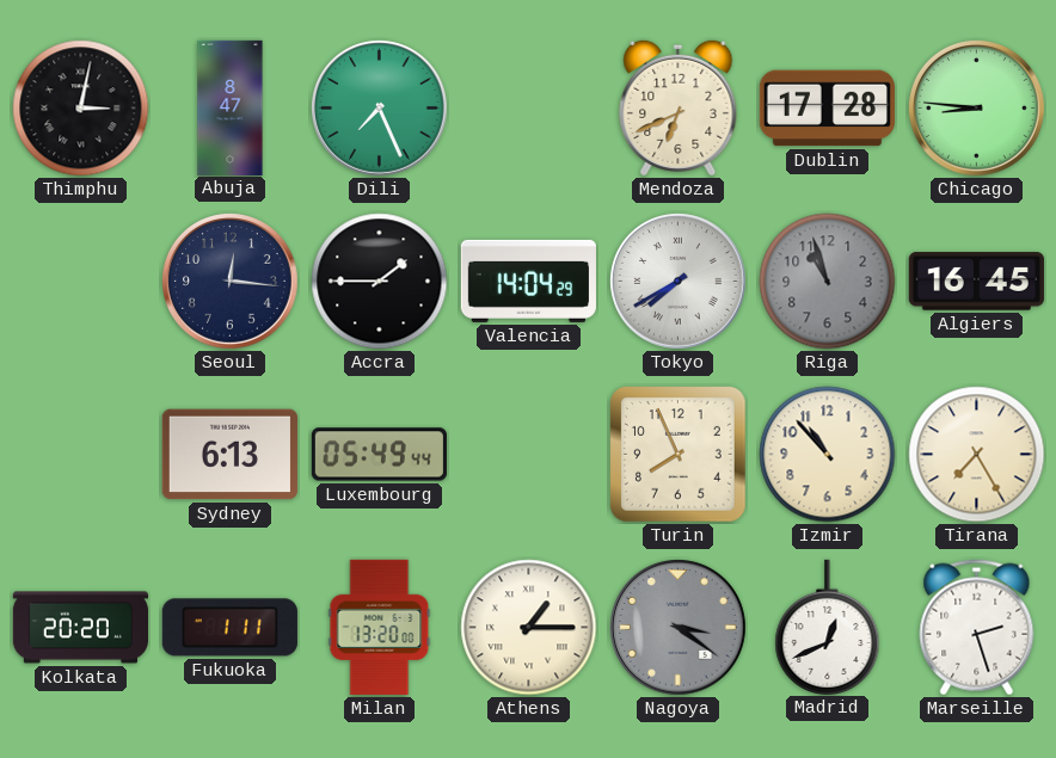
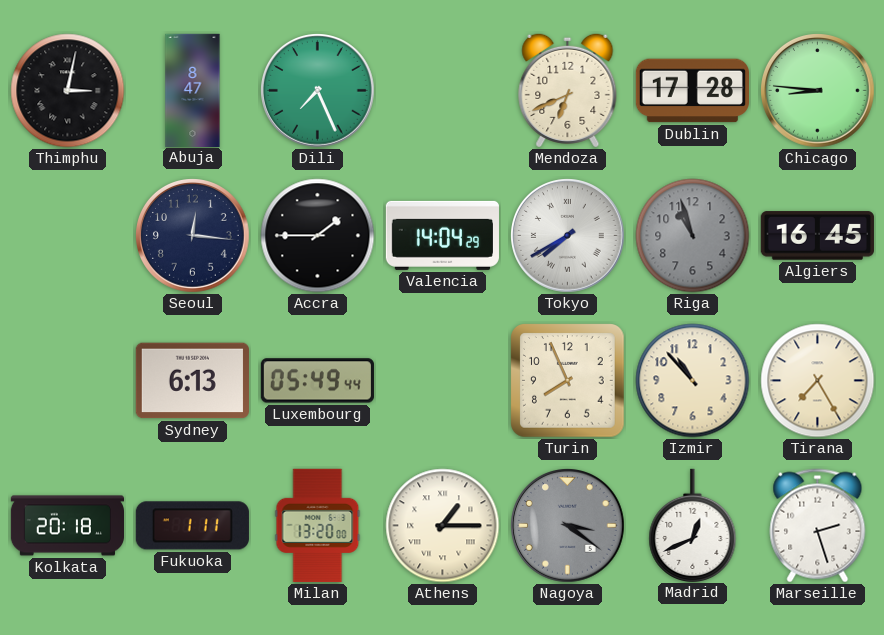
Kolkata: 20:20 -> 20:18 (67, 526)
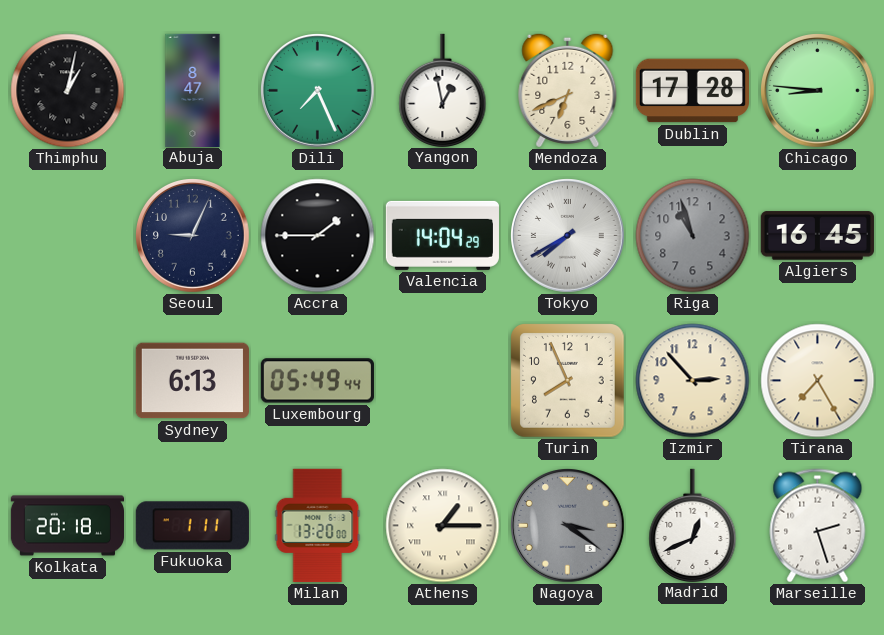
Thimphu: 3:02 -> 1:02 (68, 91)
Yangon: none -> 12:58 (443, 90)
Seoul: 12:16 -> 9:04 (193, 236)
Izmir: 10:53 -> 2:53 (693, 381)
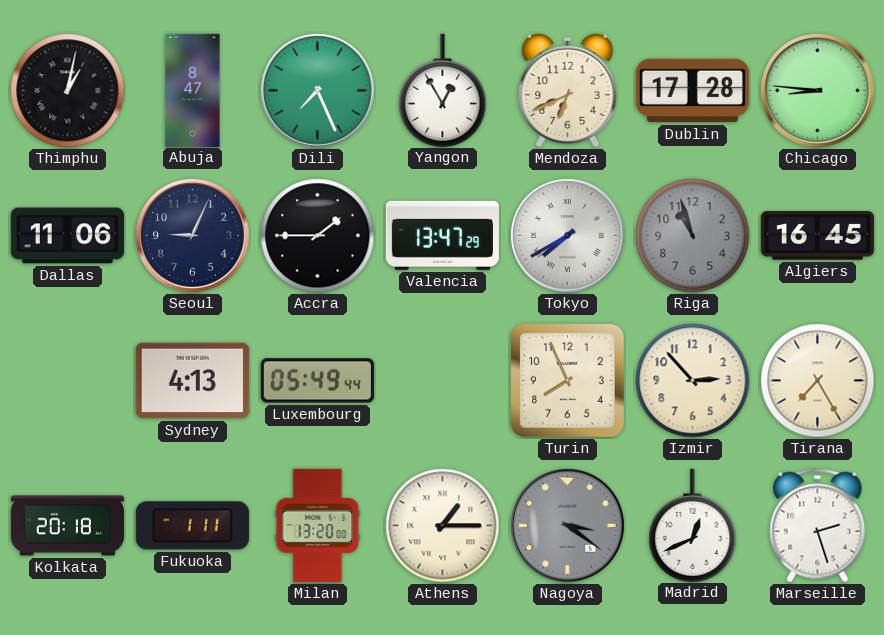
Yangon: 12:58 -> 12:55 (443, 90)
Dallas: none -> 11:06 (67, 236)
Valencia: 14:04 -> 13:47 (442, 235)
Sydney: 6:13 -> 4:13 (192, 381)
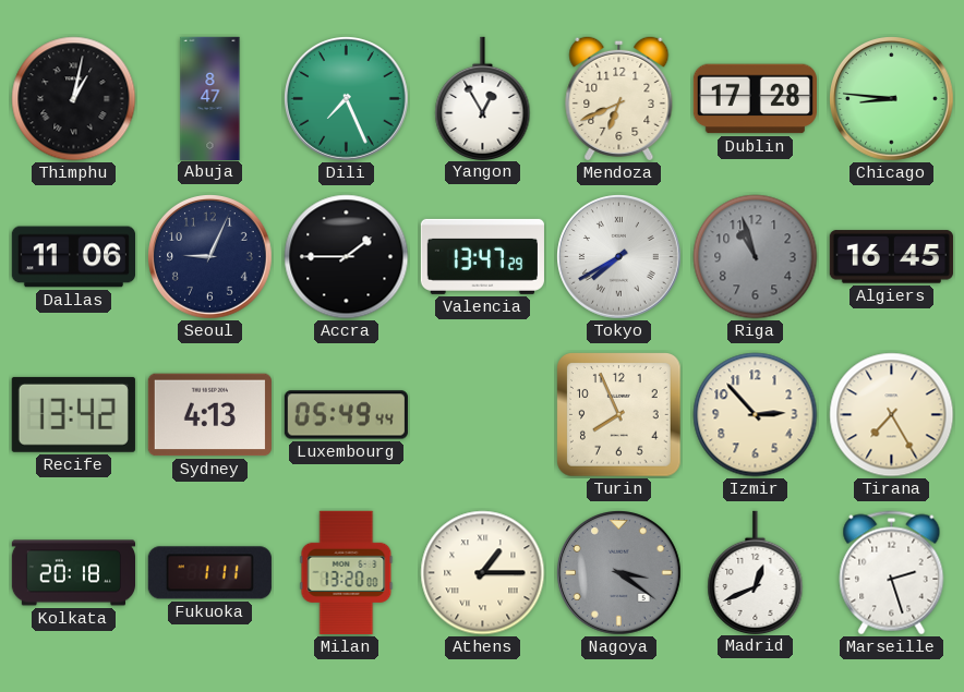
Recife: none -> 13:42 (73, 414)
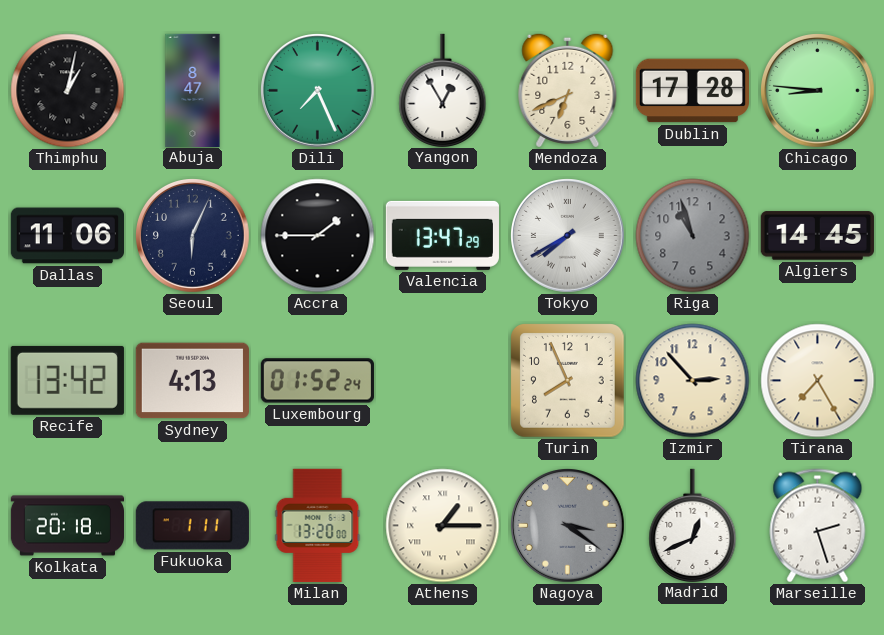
Seoul: 9:04 -> 6:04 (193, 236)
Algiers: 16:45 -> 14:45 (817, 236)
Luxembourg: 05:49 -> 01:52 (317, 381)
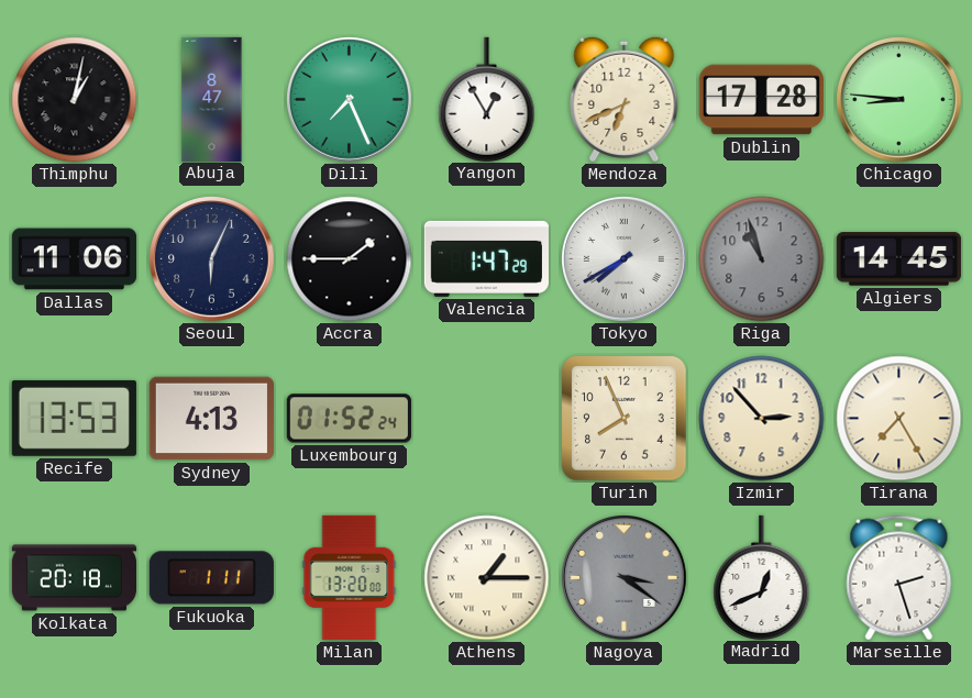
Valencia: 13:47 -> 1:47 (486, 258)
Recife: 13:42 -> 13:53 (74, 418)
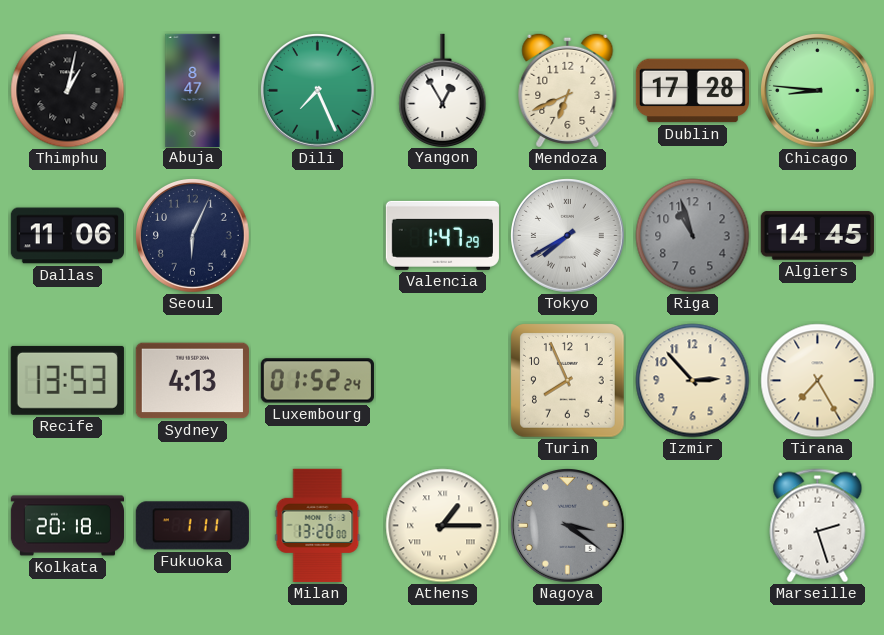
Accra: 1:45 -> none (350, 259)
Madrid: 12:41 -> none (762, 577)
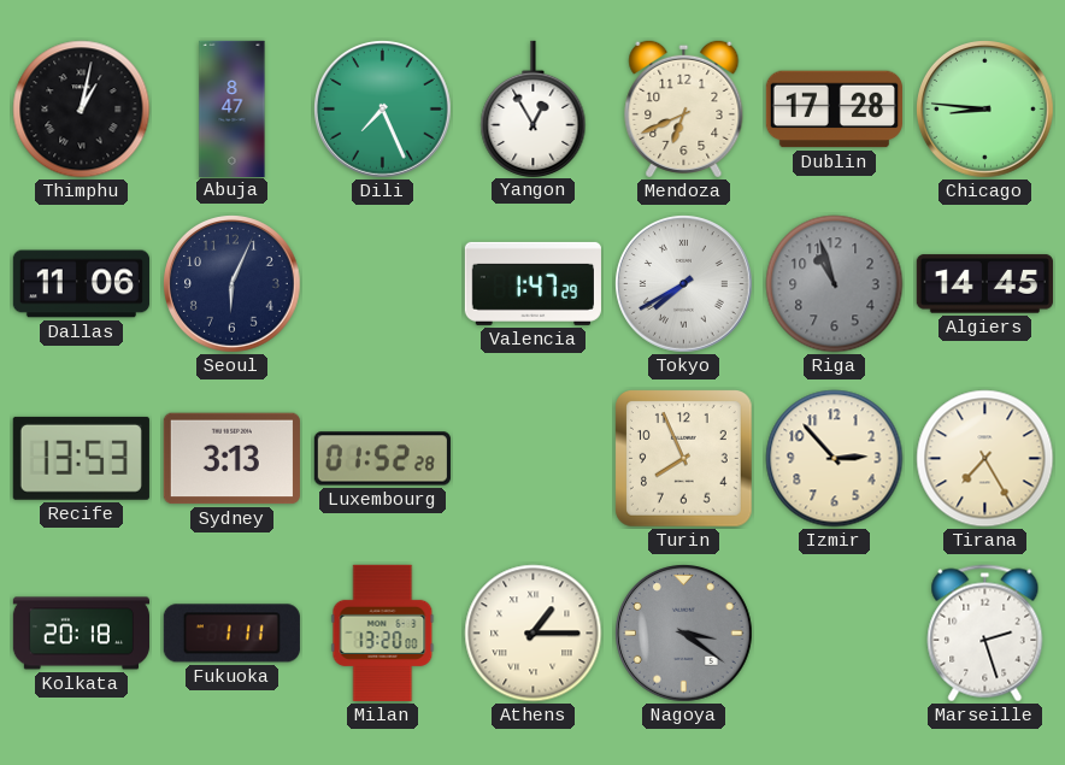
Sydney: 4:13 -> 3:13 (231, 459)
Luxembourg: 01:52:24 -> 01:52:28 (382, 459)
